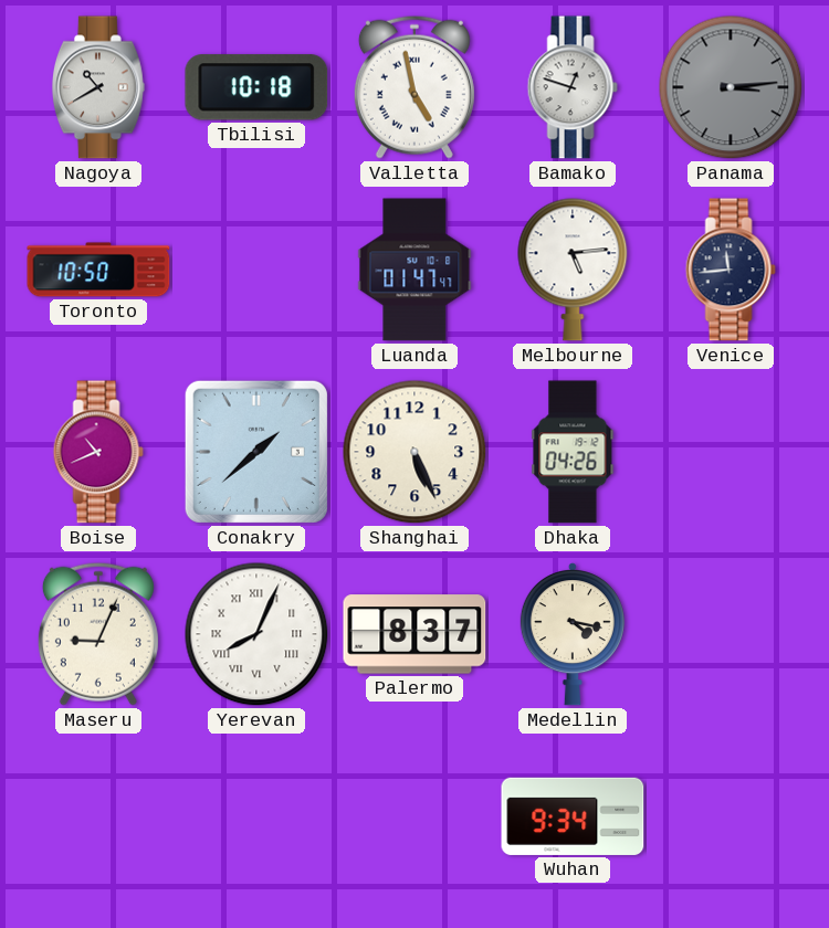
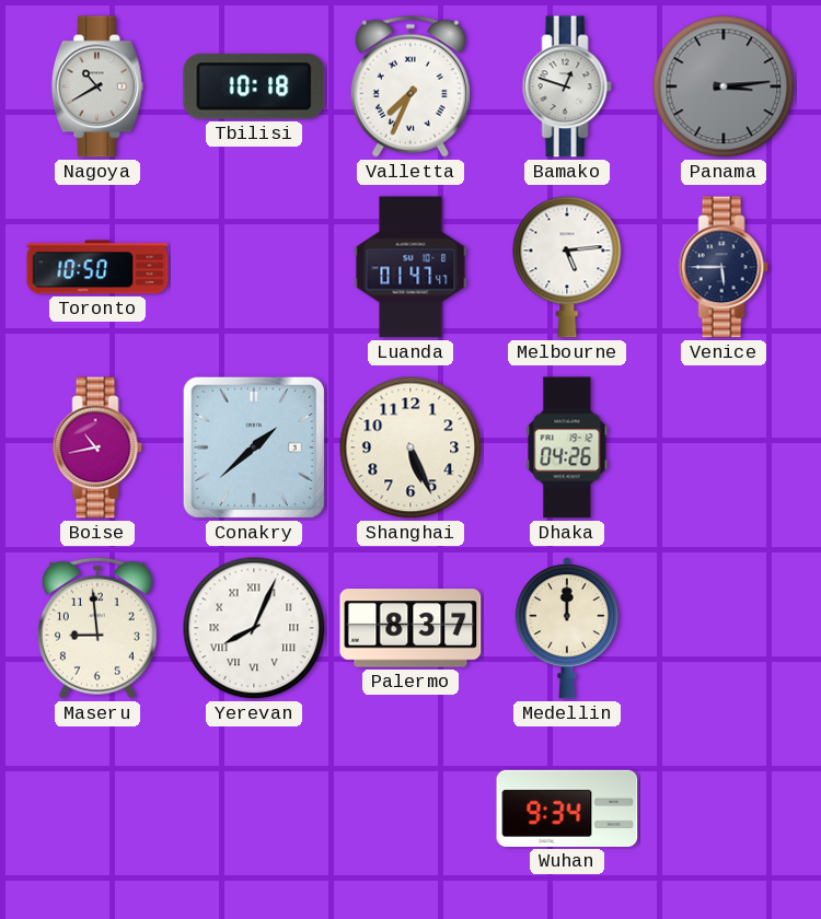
Valletta: 4:58 -> 7:34 (410, 86)
Venice: 11:44 -> 5:45 (724, 267)
Boise: 10:41 -> 10:43 (97, 447)
Maseru: 9:04 -> 8:59 (97, 628)
Medellin: 4:17 -> 12:00 (567, 629)
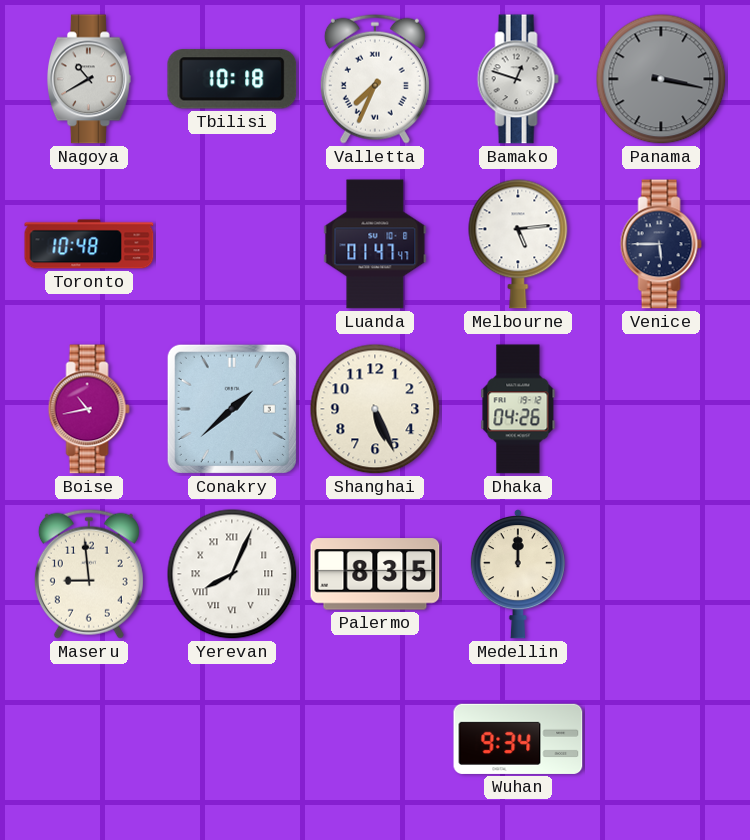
Panama: 3:14 -> 3:17 (661, 79)
Toronto: 10:50 -> 10:48 (89, 244)
Palermo: 8:37 -> 8:35 (375, 574)
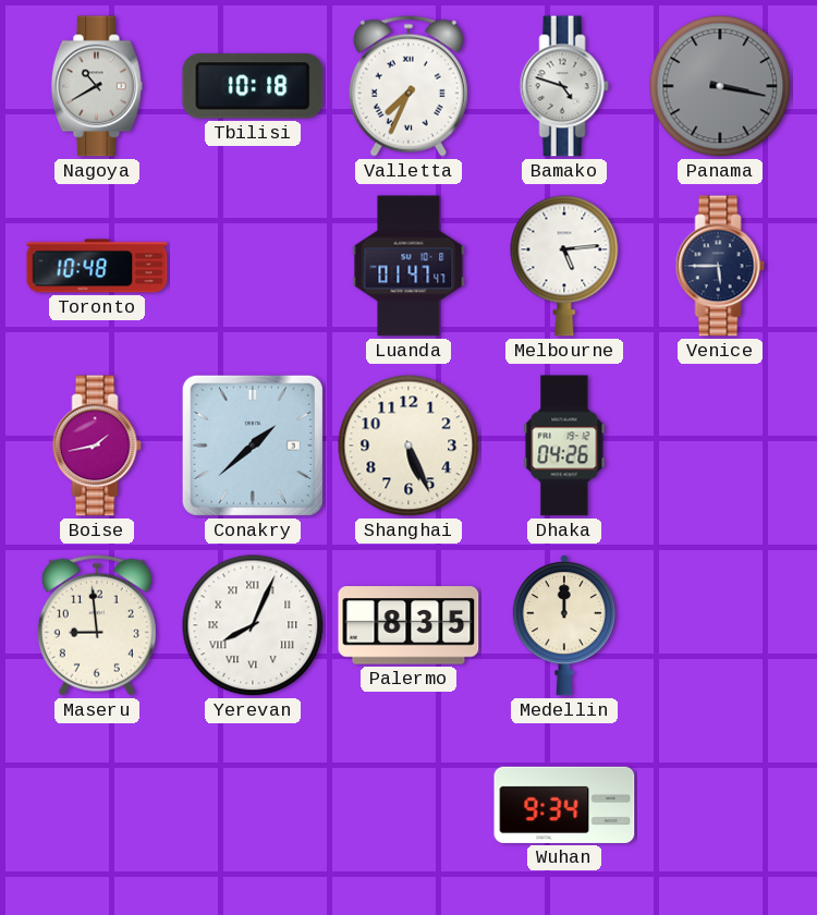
Bamako: 12:48 -> 4:48 (564, 86)
Boise: 10:43 -> 1:43 (97, 446)
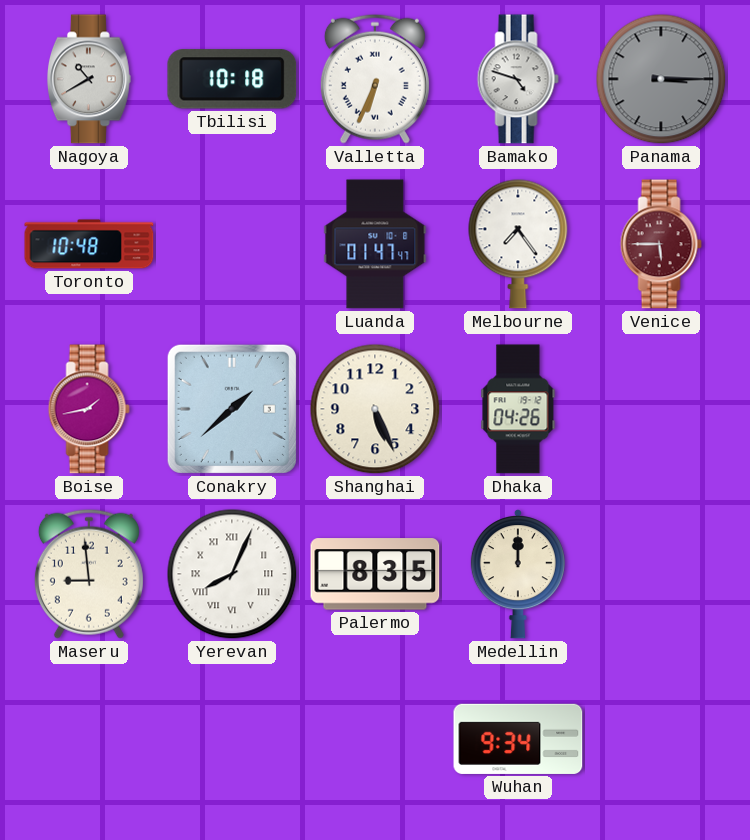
Valletta: 7:34 -> 6:34 (375, 79)
Panama: 3:17 -> 3:15 (661, 79)
Melbourne: 5:14 -> 7:24 (518, 244)
Venice dial: navy -> burgundy (661, 244)
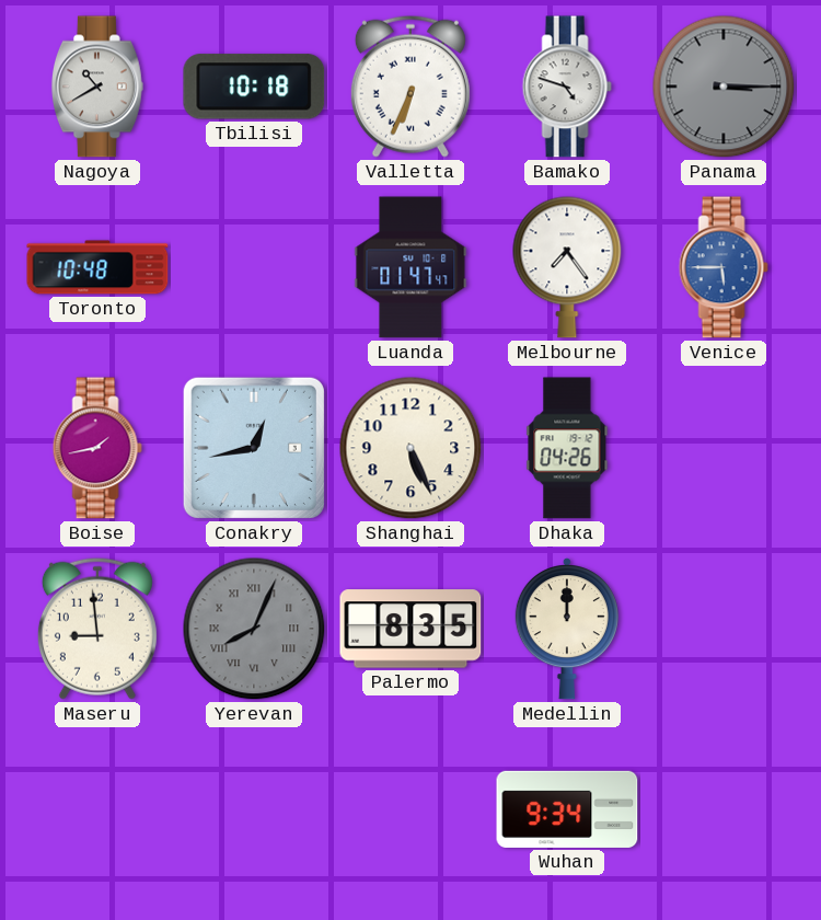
Venice dial: burgundy -> blue (724, 267)
Conakry: 1:38 -> 12:43 (254, 448)
Yerevan dial: white -> grey (254, 629)
